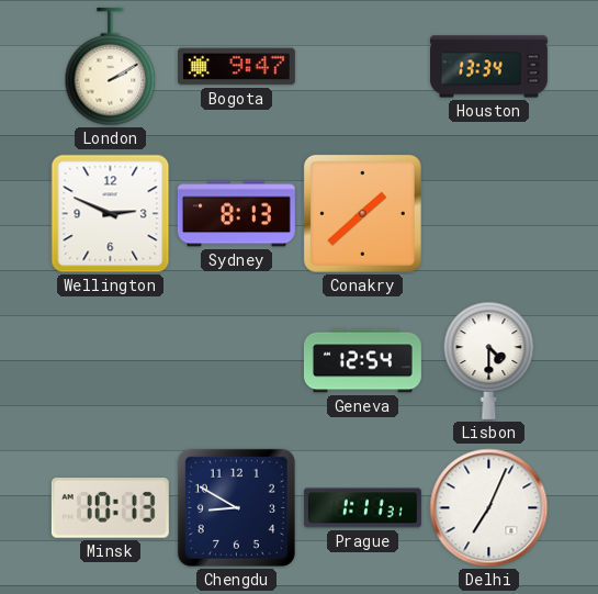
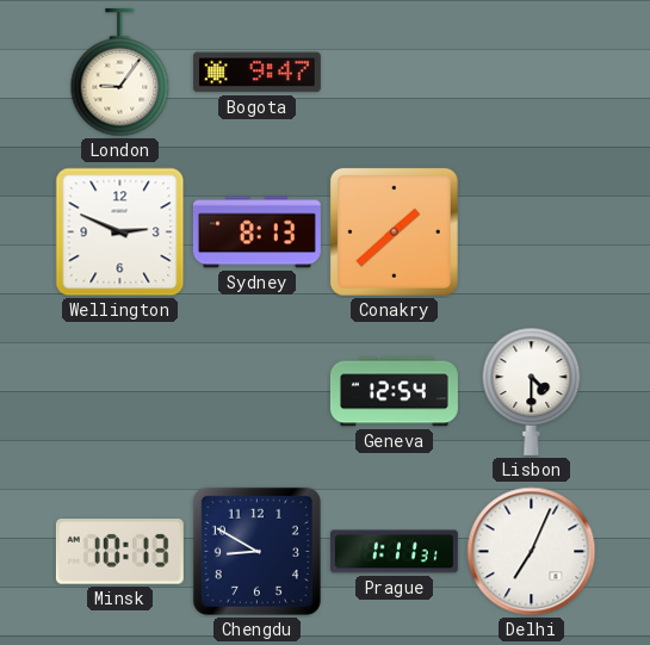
London: 2:10 -> 9:06 (120, 73)
Houston: 13:34 -> none (488, 67)
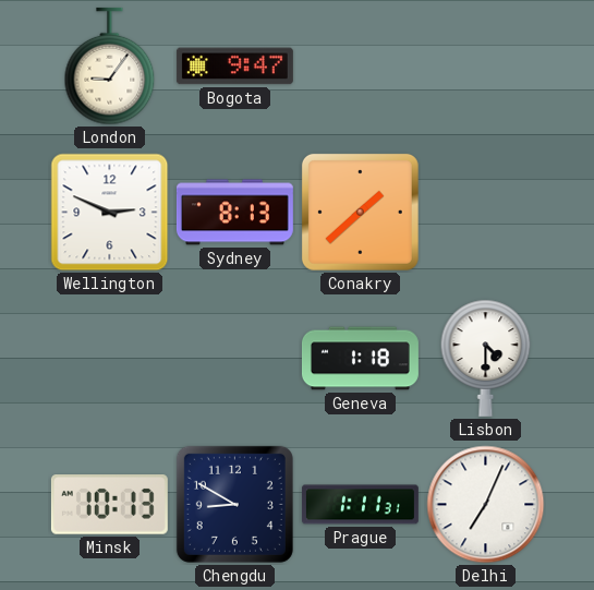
Geneva: 12:54 -> 1:18 (360, 359)
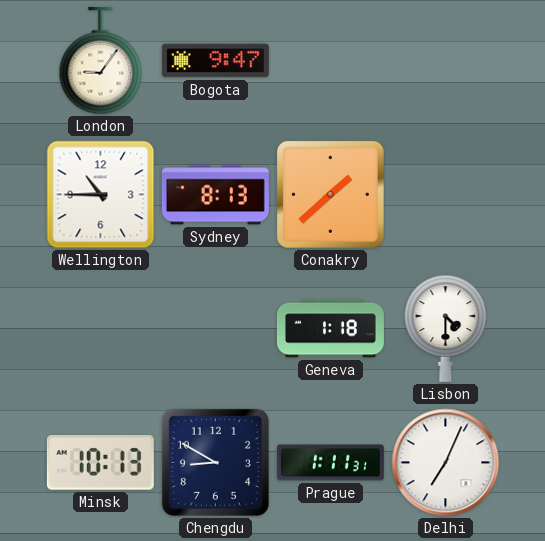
Wellington: 2:49 -> 10:45 (101, 195)
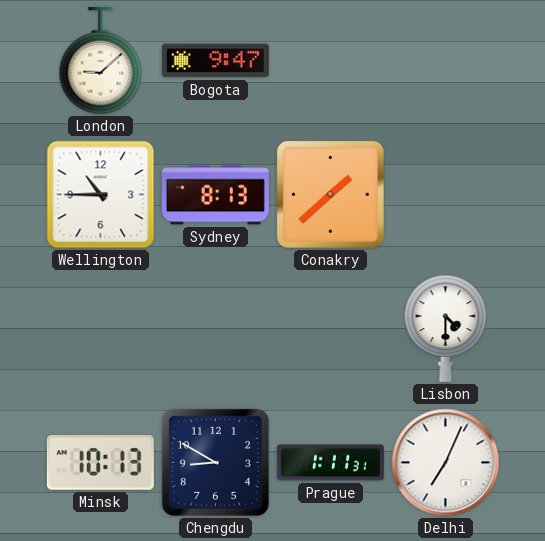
London: 9:06 -> 9:08 (101, 61)
Geneva: 1:18 -> none (330, 329)
